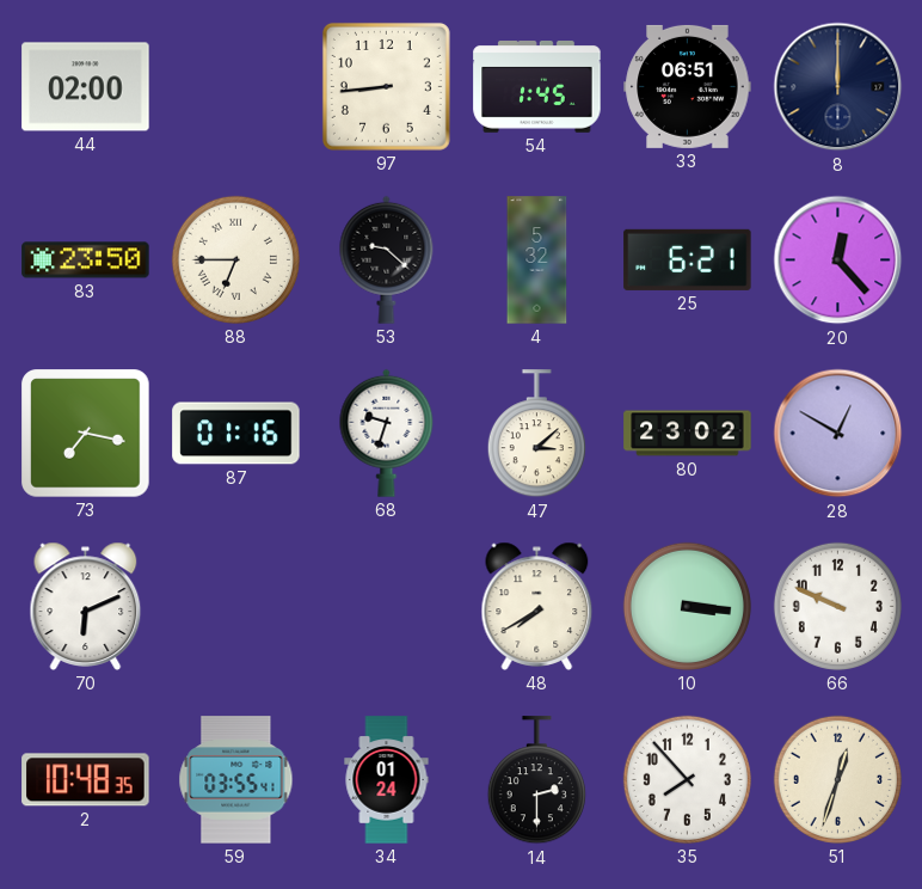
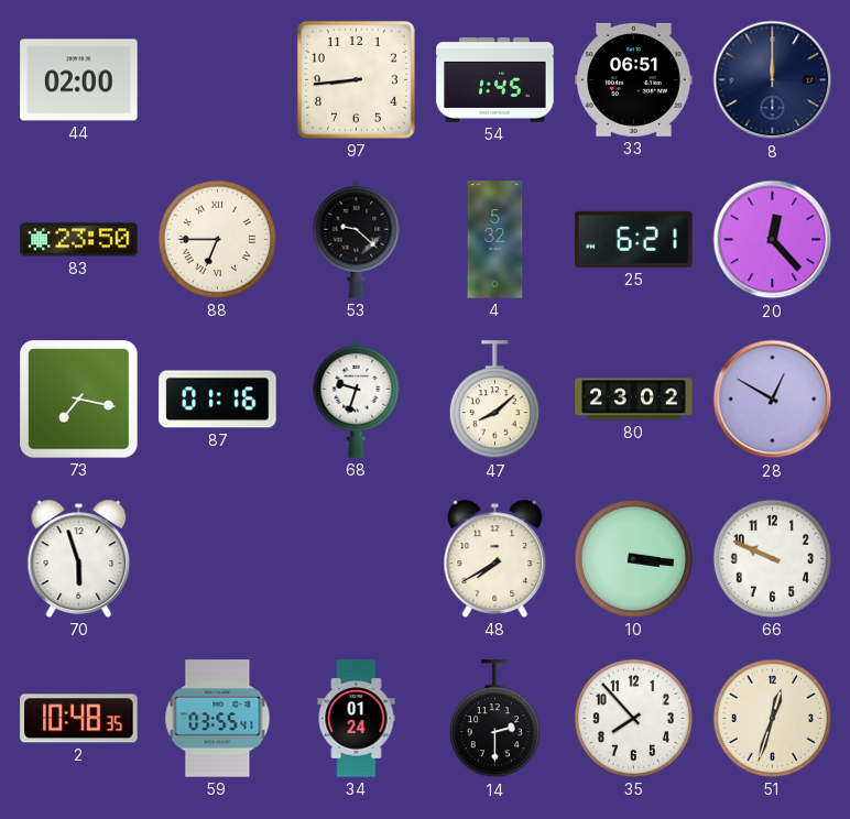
47: 3:08 -> 8:08 (494, 400)
70: 6:11 -> 5:57 (79, 558)
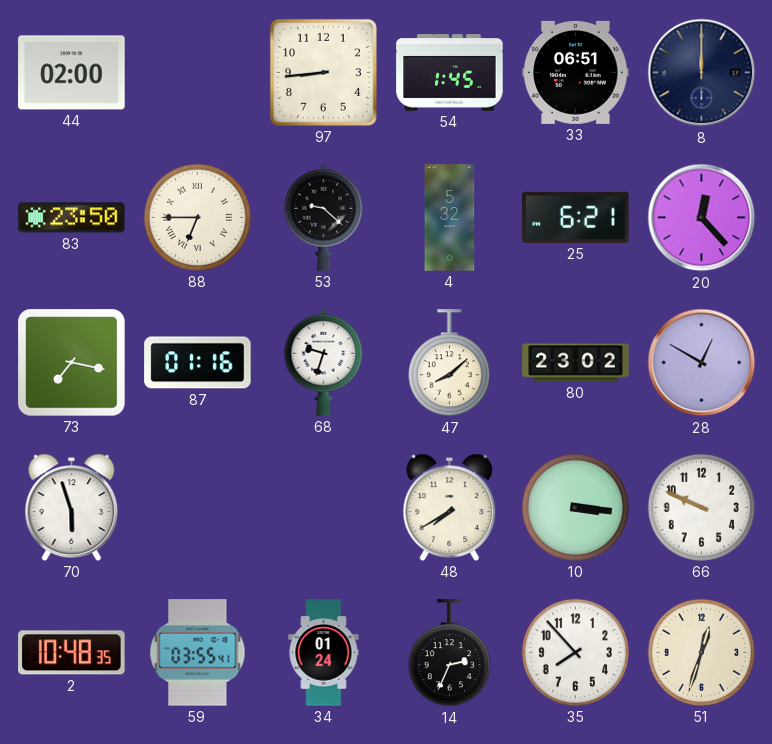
14: 2:30 -> 2:34 (449, 653)
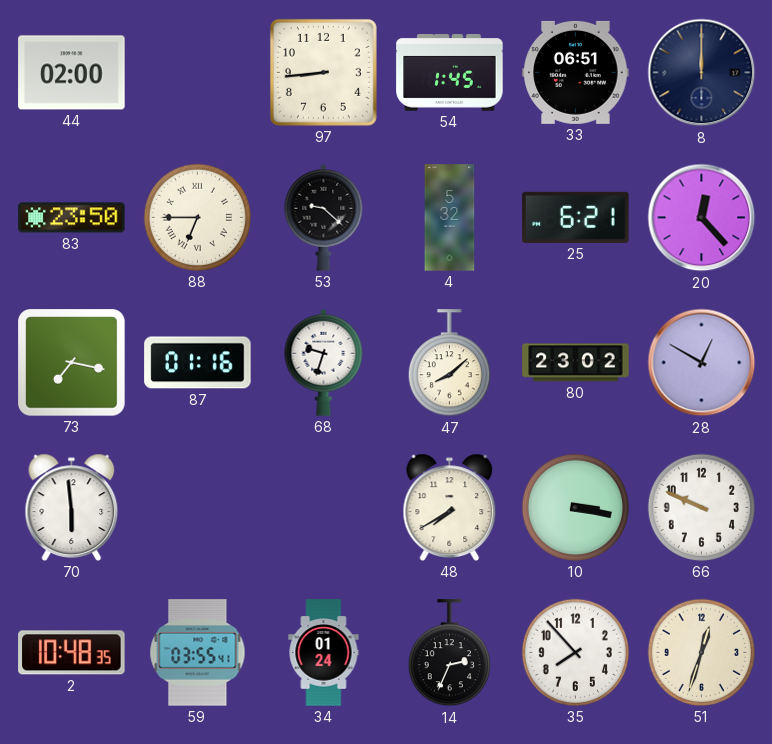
70: 5:57 -> 5:59 (72, 507)
10: 3:16 -> 3:17 (575, 507)
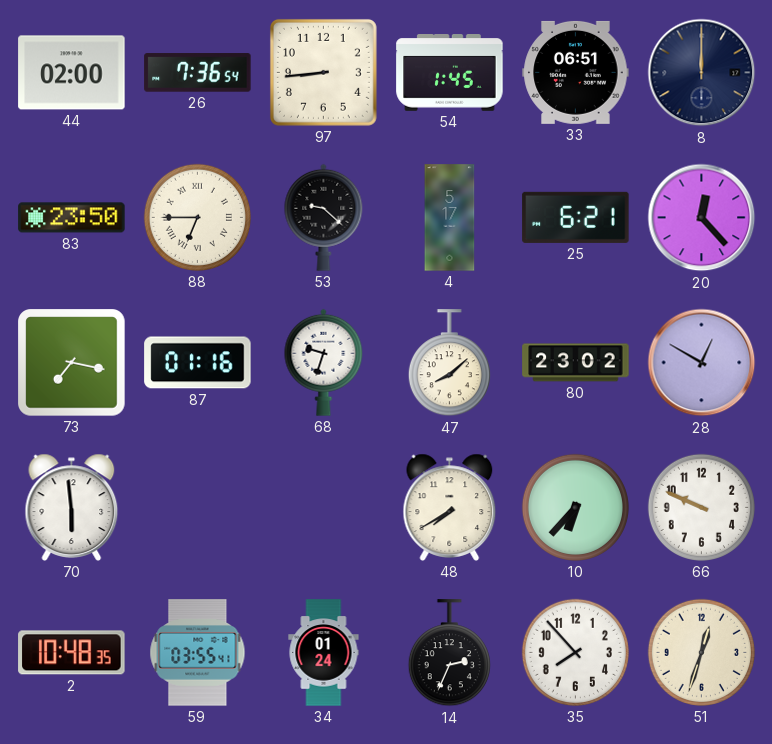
26: none -> 7:36 (198, 73)
4: 5:32 -> 5:17 (450, 218)
10: 3:17 -> 6:37 (575, 507)
